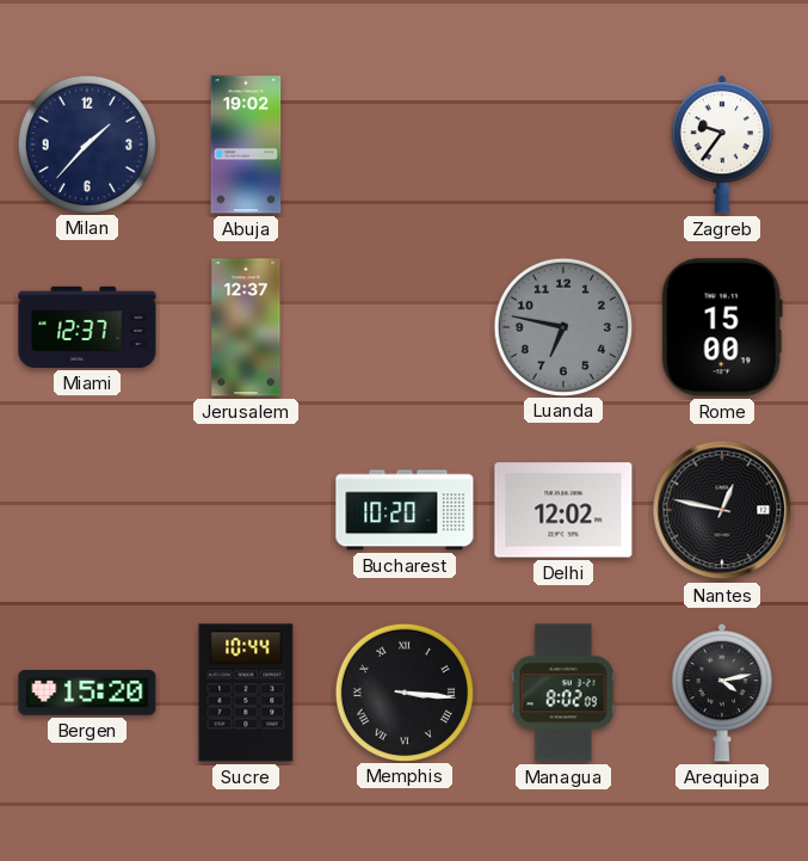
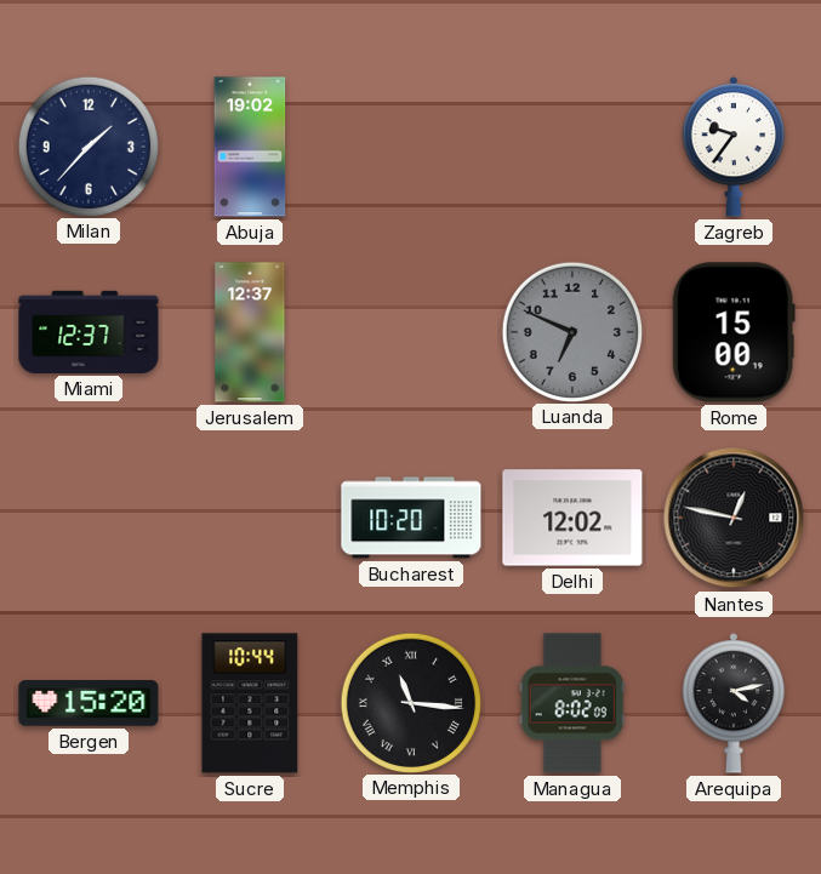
Luanda: 6:47 -> 6:49 (571, 331)
Memphis: 3:16 -> 11:16 (410, 702)
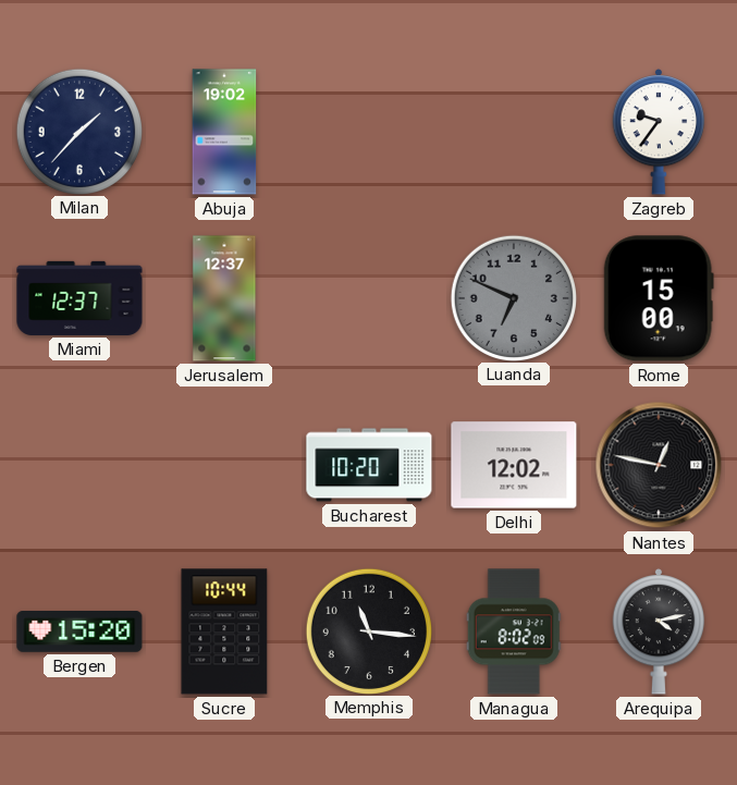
Memphis numerals: Roman -> Arabic (368, 630)
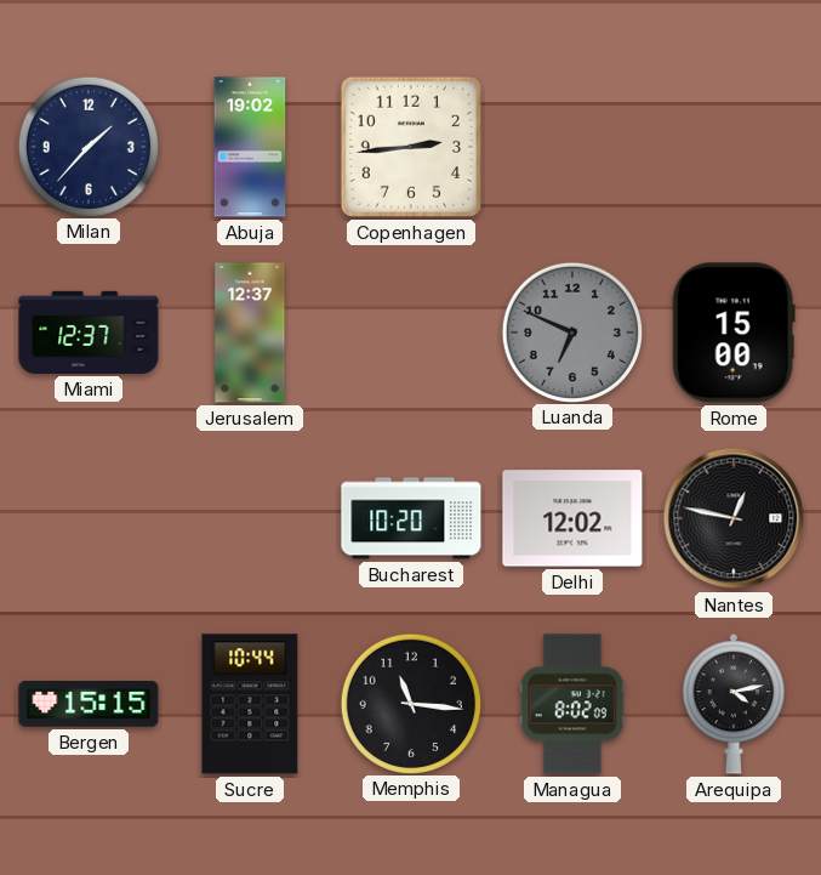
Copenhagen: none -> 2:44 (411, 147)
Zagreb: 9:36 -> none (659, 132)
Bergen: 15:20 -> 15:15 (89, 705)
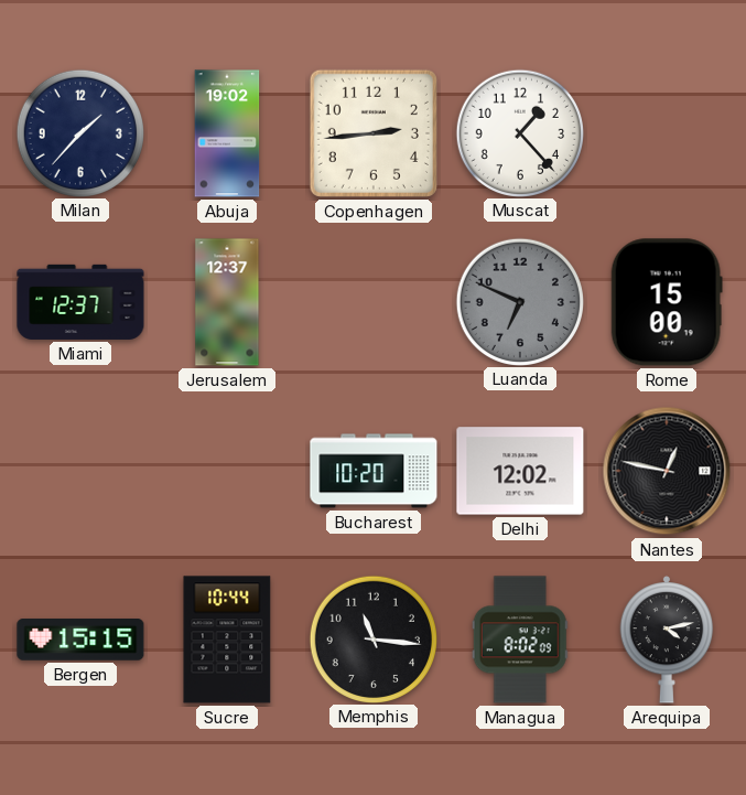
Muscat: none -> 1:23 (519, 132)
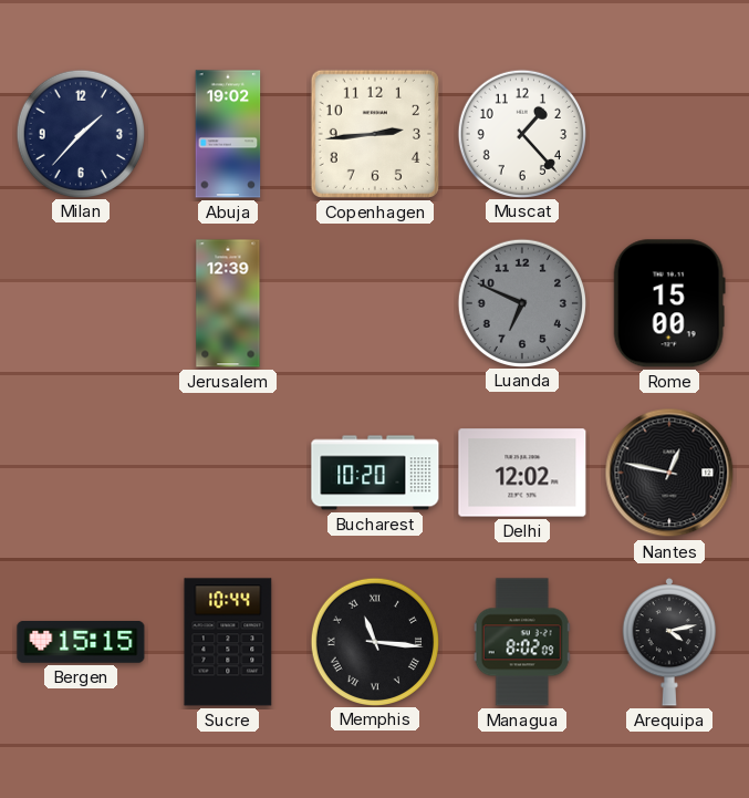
Miami: 12:37 -> none (80, 302)
Jerusalem: 12:37 -> 12:39 (228, 303)
Memphis numerals: Arabic -> Roman (374, 641)
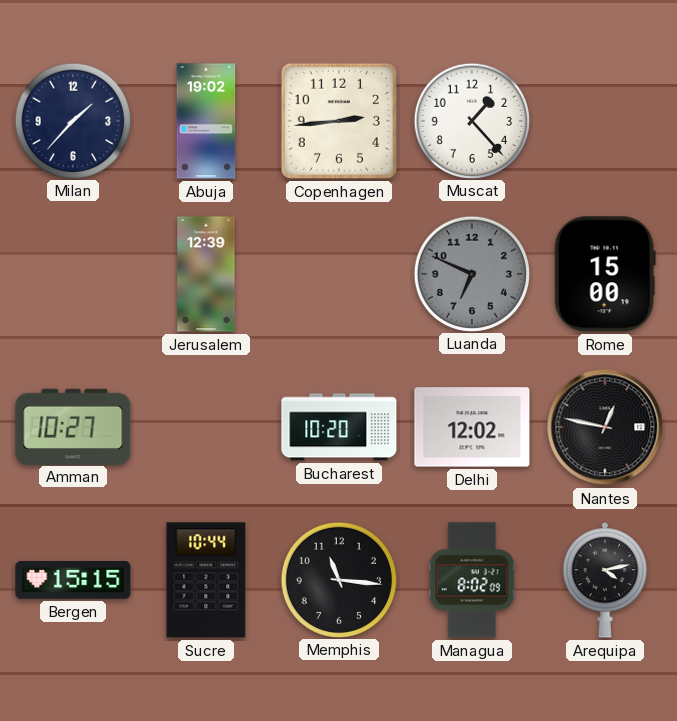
Amman: none -> 10:27 (73, 426)
Memphis numerals: Roman -> Arabic (338, 579)
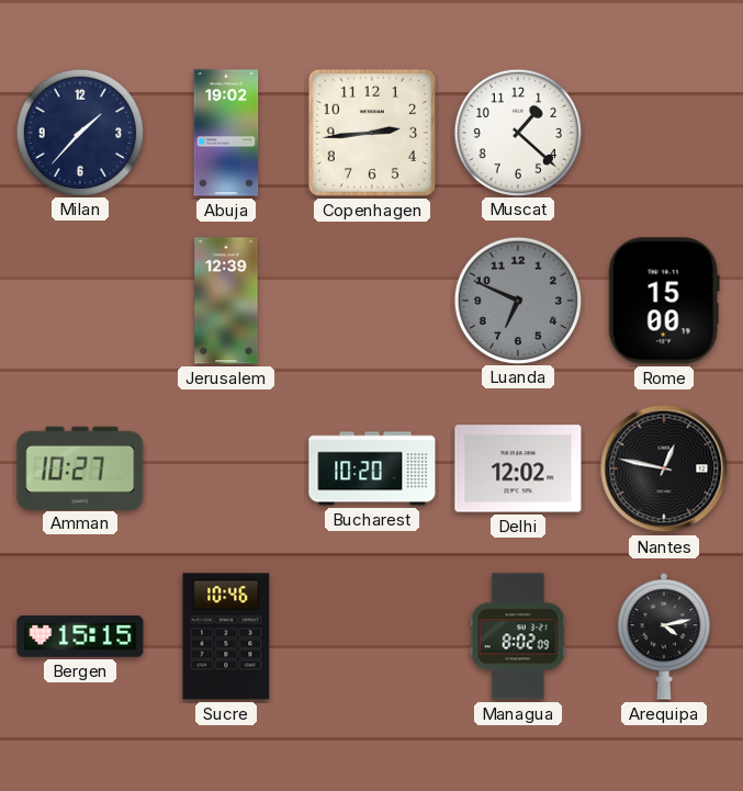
Muscat: 1:23 -> 1:22 (517, 132)
Sucre: 10:44 -> 10:46 (226, 636)
Memphis: 11:16 -> none (338, 579)
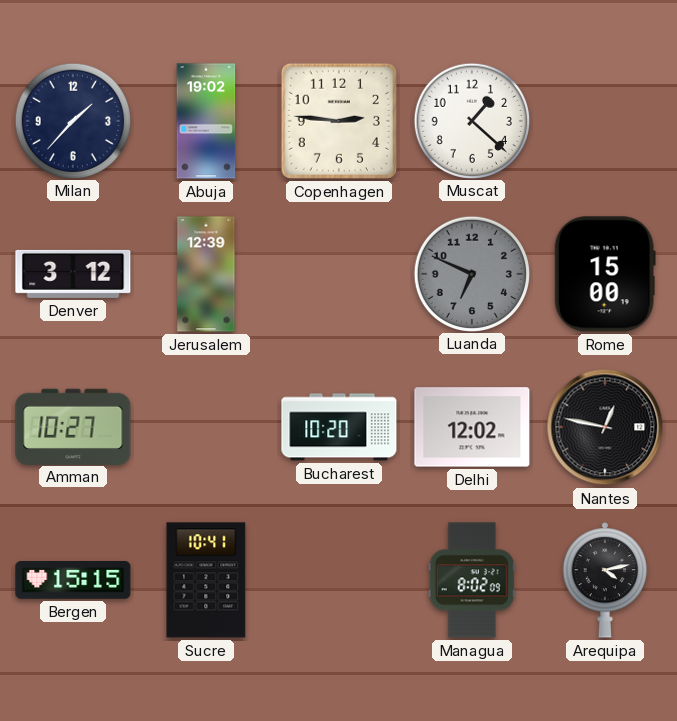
Copenhagen: 2:44 -> 2:46 (339, 121)
Denver: none -> 3:12 (73, 274)
Sucre: 10:46 -> 10:41 (206, 580)
